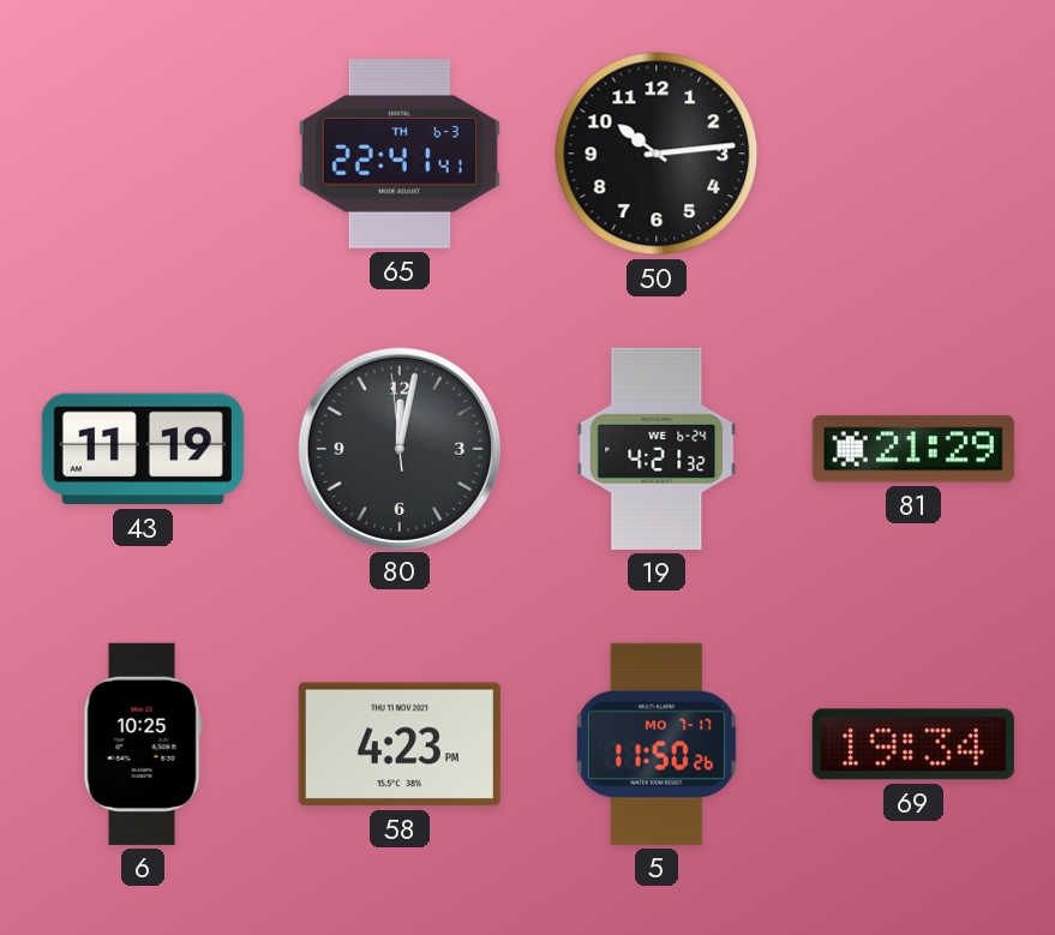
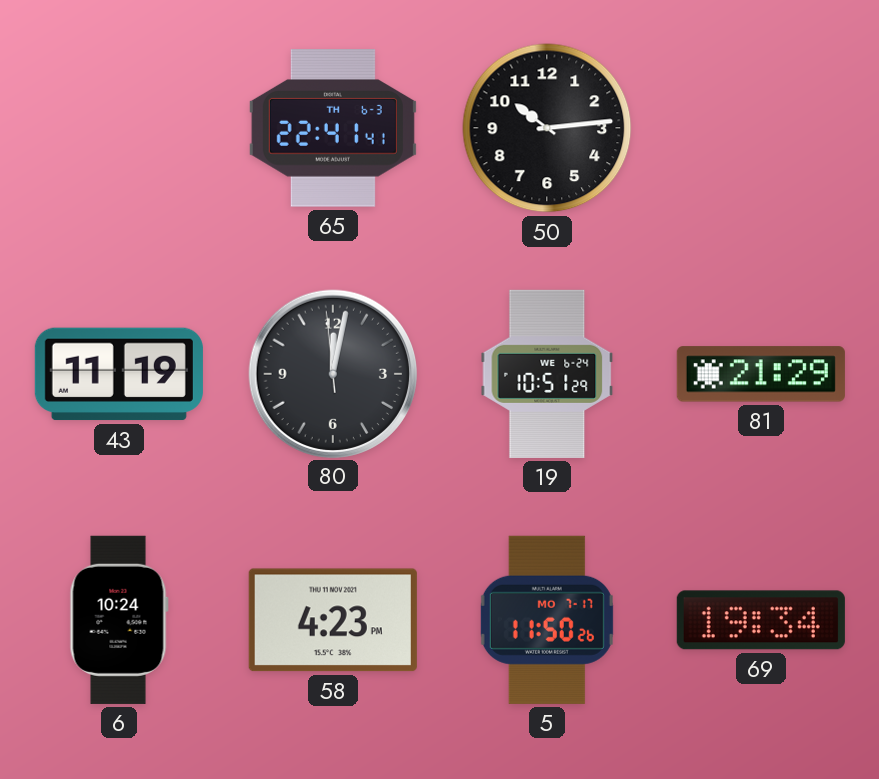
19: 4:21 -> 10:51 (547, 374)
6: 10:25 -> 10:24 (119, 620)
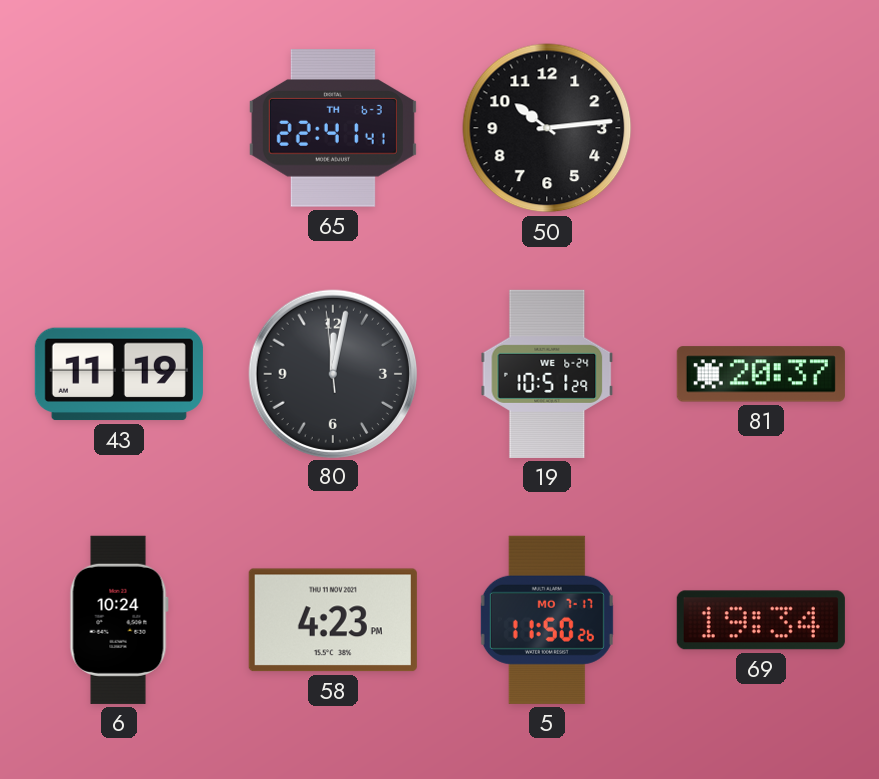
81: 21:29 -> 20:37 (761, 374)
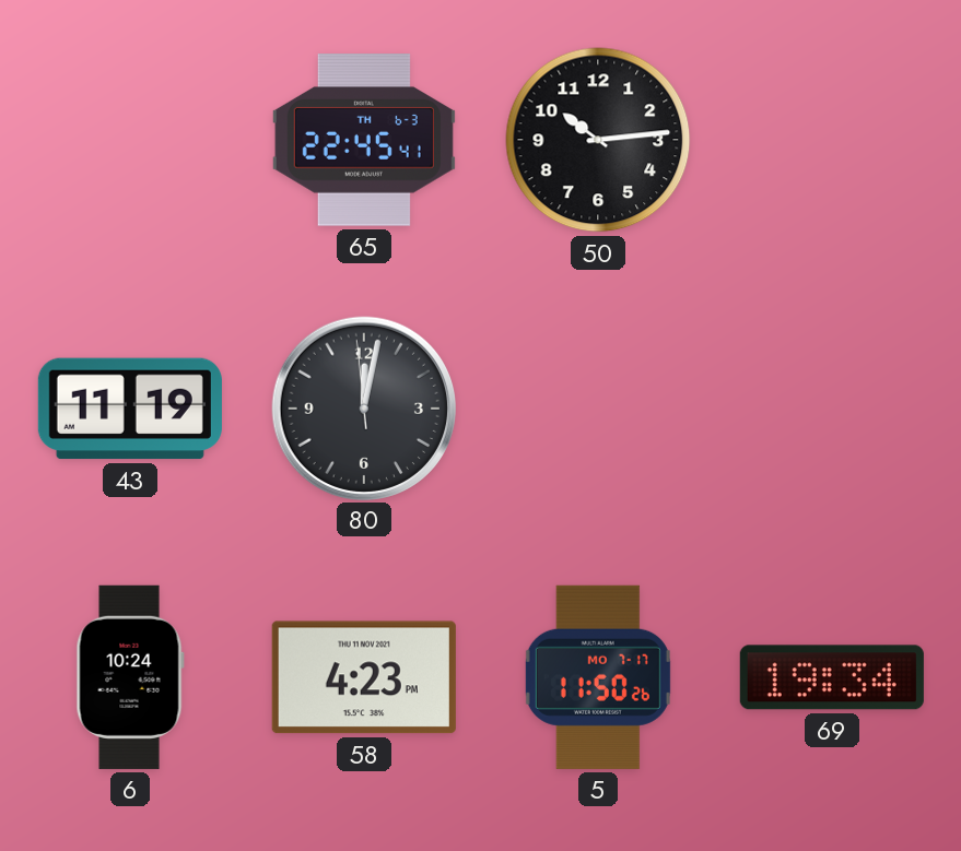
65: 22:41 -> 22:45 (364, 140)
19: 10:51 -> none (547, 374)
81: 20:37 -> none (761, 374)
